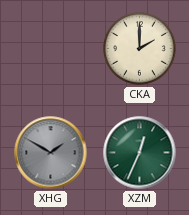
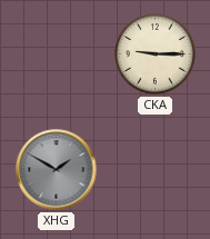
CKA: 2:00 -> 9:15 (156, 54)
XZM: 12:34 -> none (140, 153)
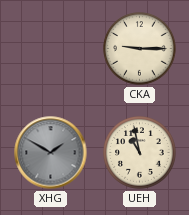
UEH: none -> 10:58 (140, 153)
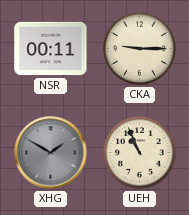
NSR: none -> 00:11 (51, 49)
UEH: 10:58 -> 10:56 (140, 153)
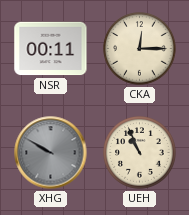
CKA: 9:15 -> 12:15 (140, 49)
XHG: 1:50 -> 9:50 (51, 153)
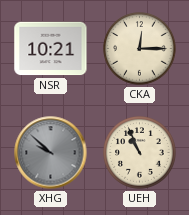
NSR: 00:11 -> 10:21 (51, 49)
XHG: 9:50 -> 9:52 (51, 153)
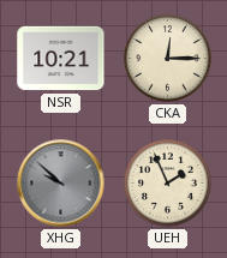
UEH: 10:56 -> 1:56 (168, 184)
